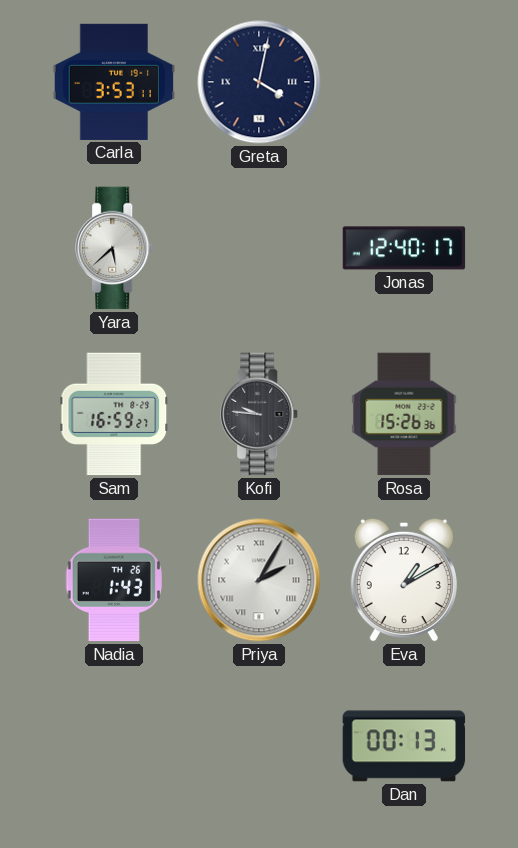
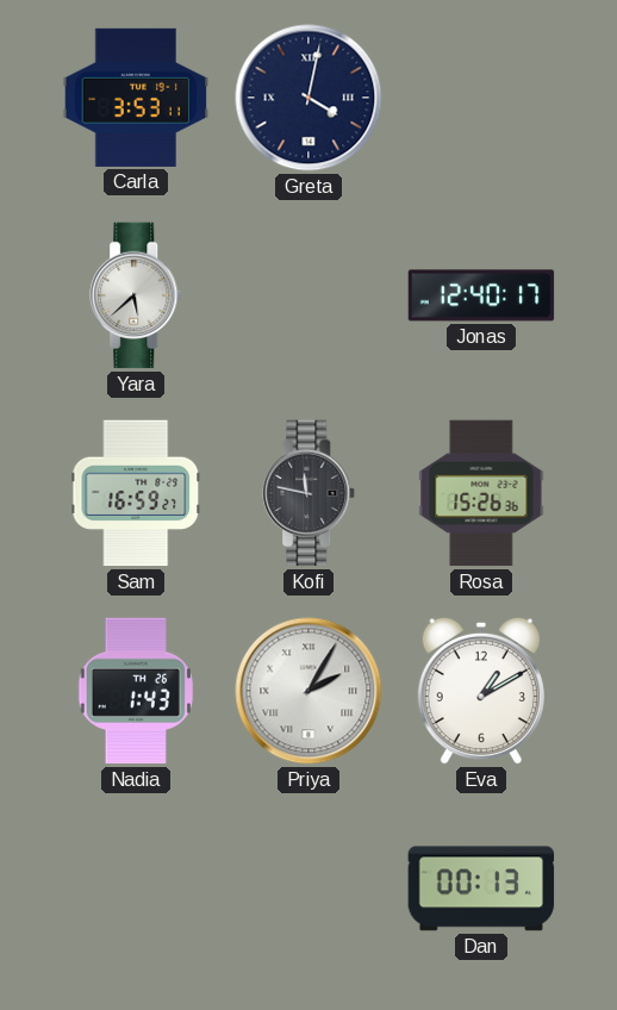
Kofi: 9:46 -> 11:47 (310, 493)
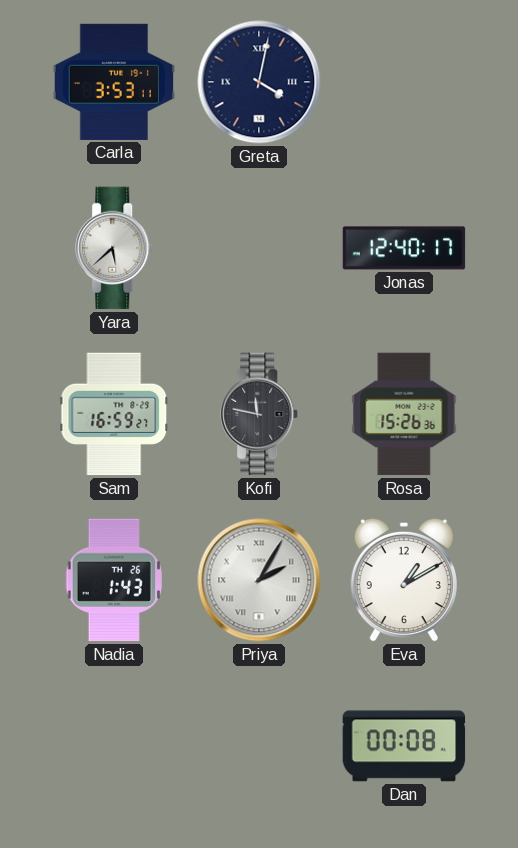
Dan: 00:13 -> 00:08 (404, 746)
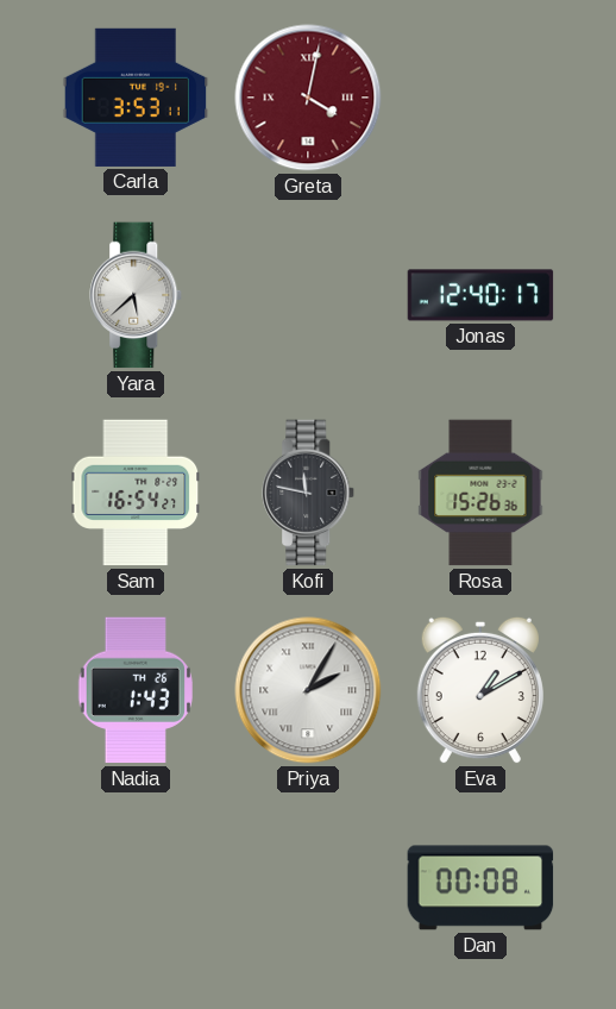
Greta dial: navy -> burgundy (308, 98)
Sam: 16:59 -> 16:54 (136, 493)
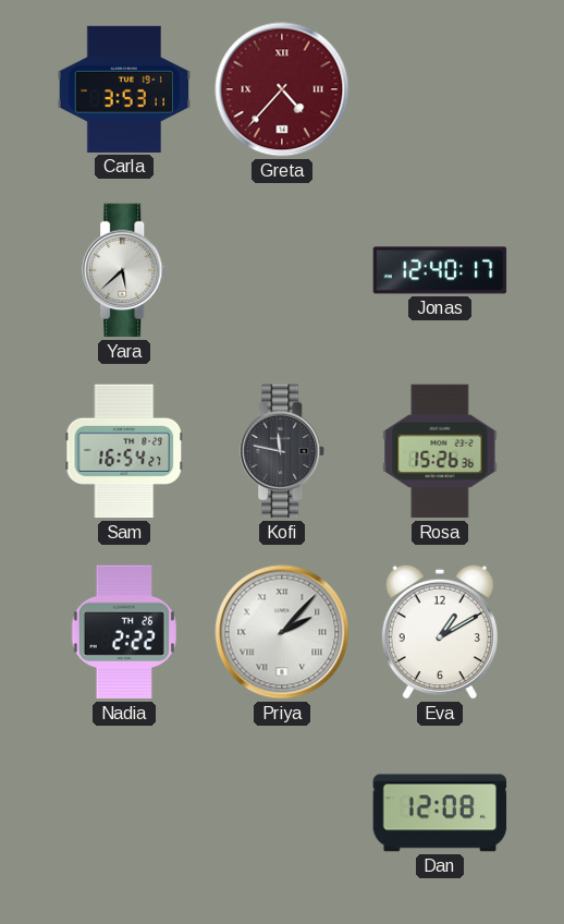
Greta: 4:02 -> 4:37 (282, 89)
Nadia: 1:43 -> 2:22 (124, 632)
Priya: 2:05 -> 2:07 (282, 632)
Dan: 00:08 -> 12:08 (440, 813)
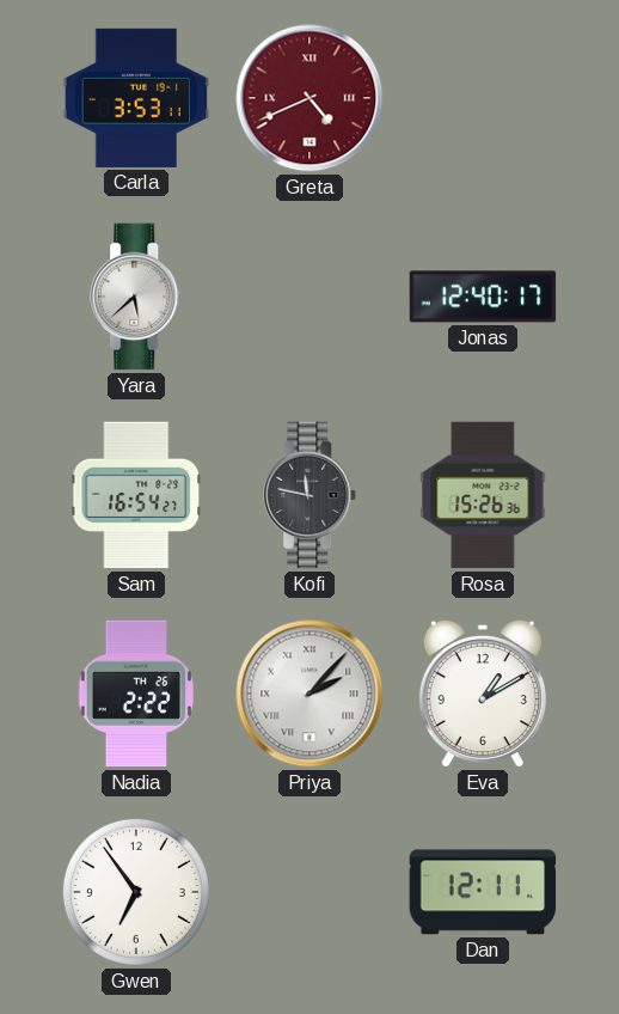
Greta: 4:37 -> 4:41 (309, 98)
Gwen: none -> 6:54 (136, 892)
Dan: 12:08 -> 12:11 (483, 892)
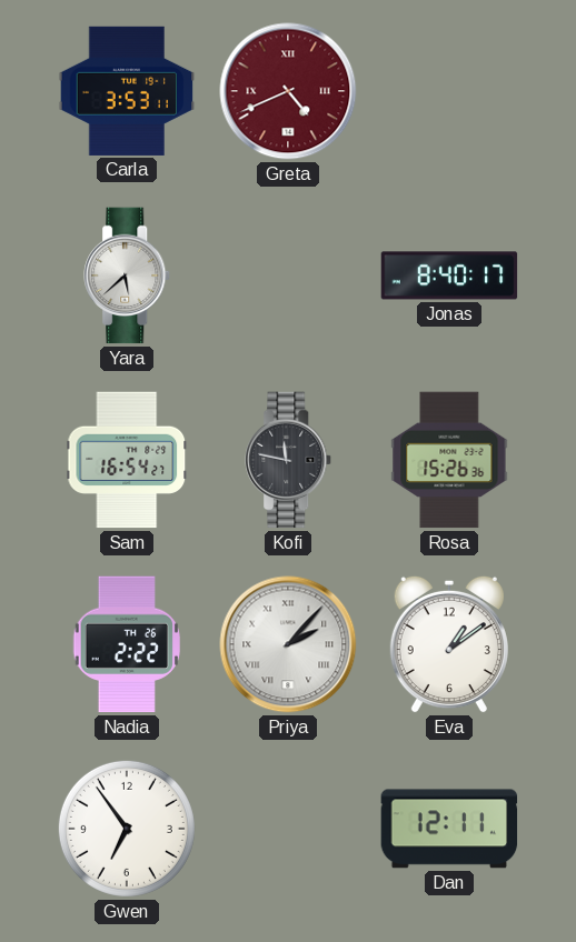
Jonas: 12:40 -> 8:40 (449, 275)
Eva: 1:10 -> 1:09 (449, 644)
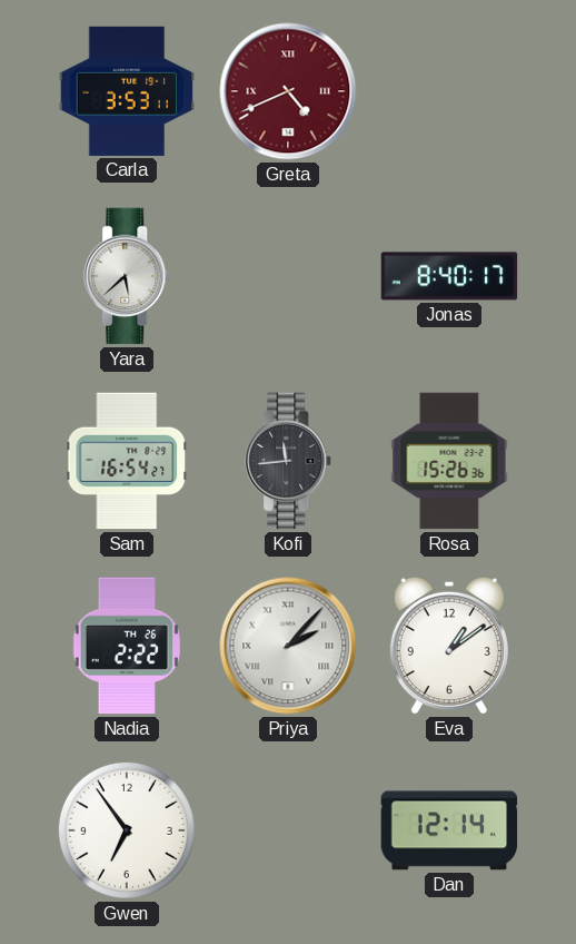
Kofi: 11:47 -> 11:44 (289, 461)
Dan: 12:11 -> 12:14 (449, 830)
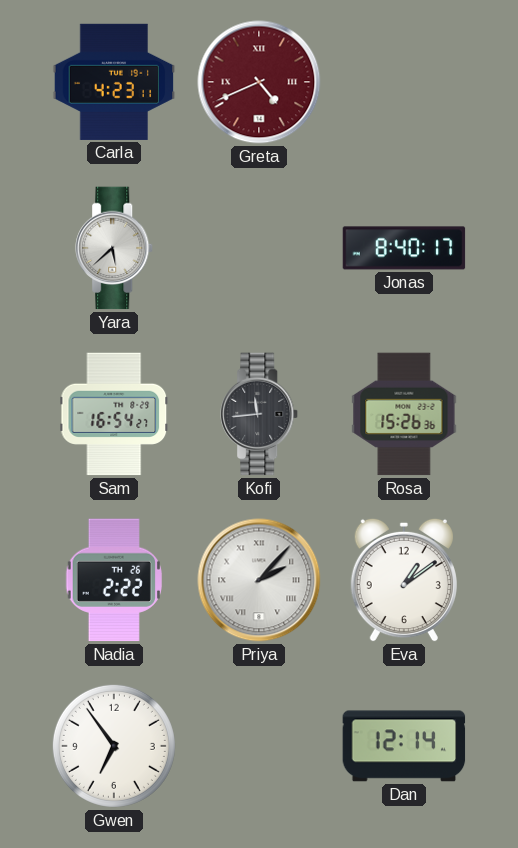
Carla: 3:53 -> 4:23 (114, 82)
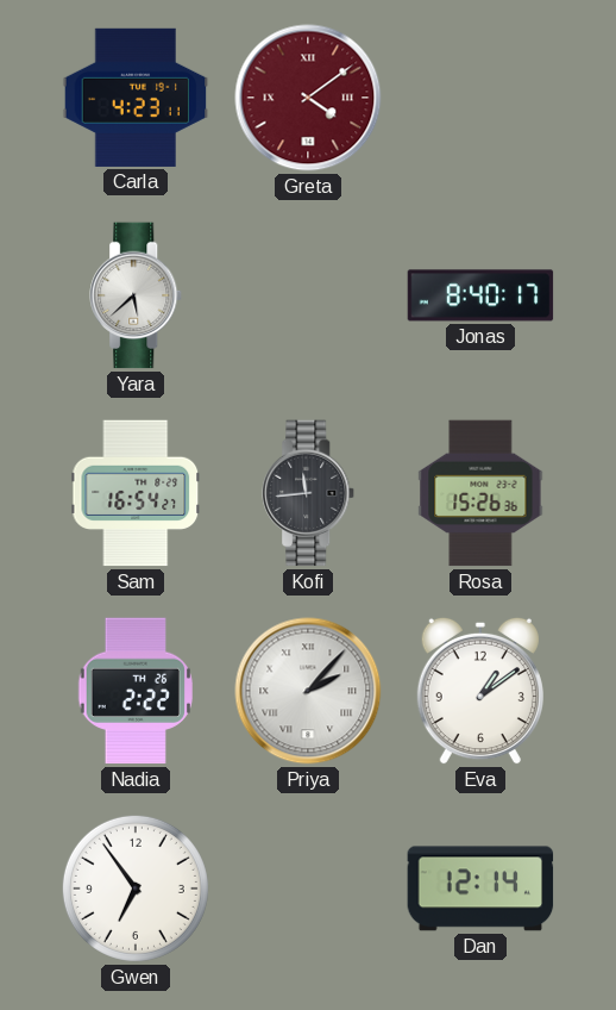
Greta: 4:41 -> 4:09 (308, 98)
